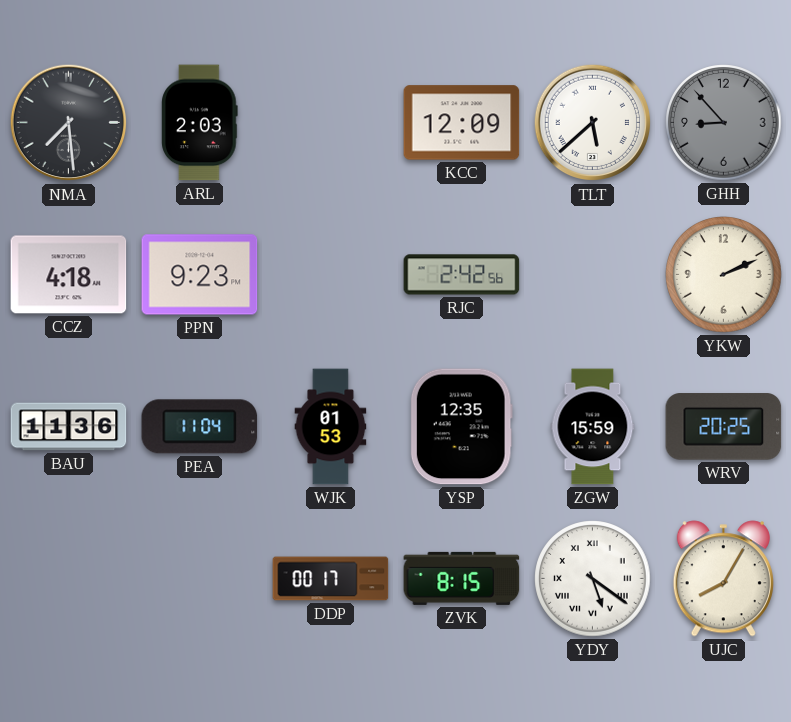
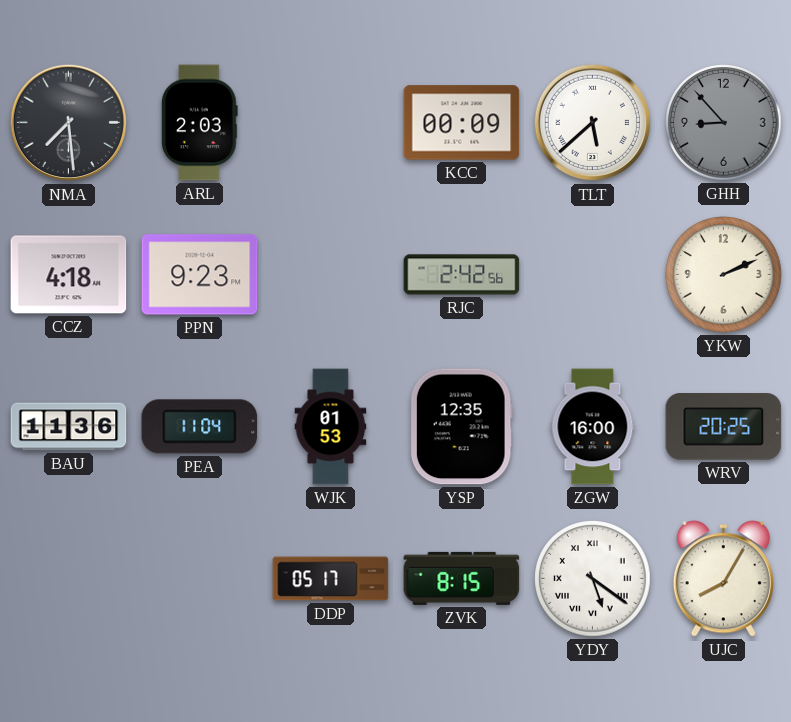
KCC: 12:09 -> 00:09 (462, 123)
ZGW: 15:59 -> 16:00 (593, 427)
DDP: 00:17 -> 05:17 (331, 579)
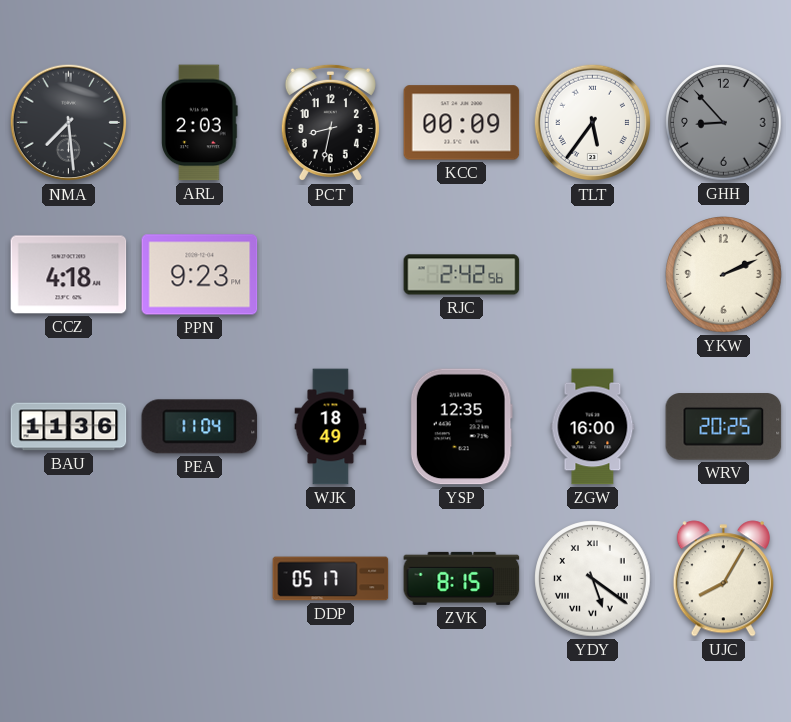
PCT: none -> 8:32 (330, 123)
TLT: 5:38 -> 5:36 (593, 123)
WJK: 01:53 -> 18:49 (331, 427)
